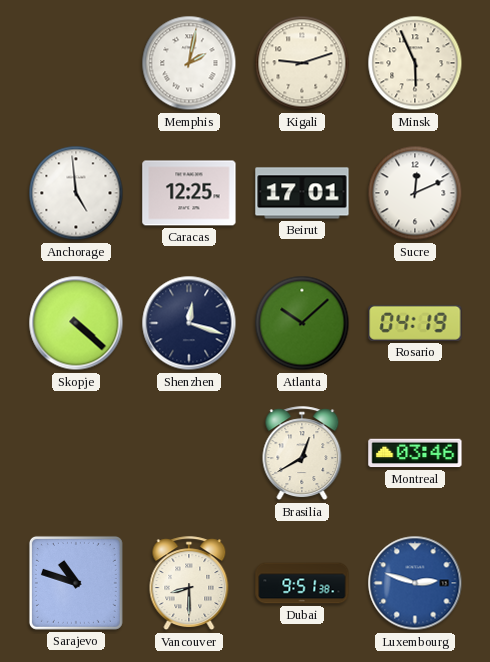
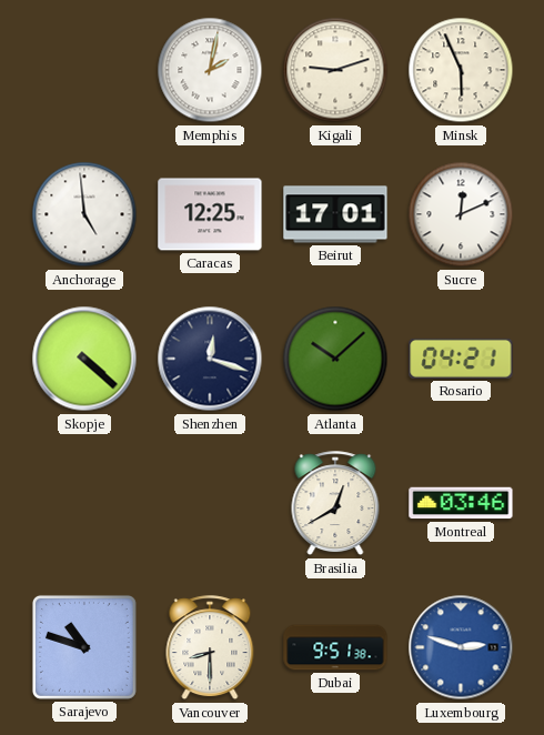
Rosario: 04:19 -> 04:21 (461, 359)
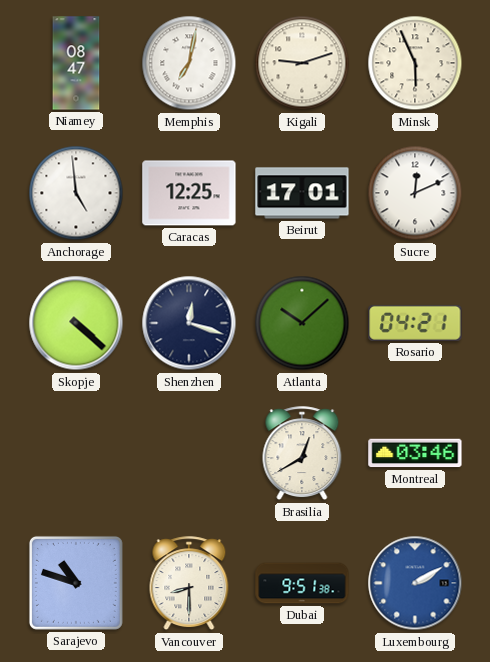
Niamey: none -> 08:47 (76, 63)
Memphis: 2:02 -> 7:02 (189, 63)
Luxembourg: 2:48 -> 2:10 (415, 583)
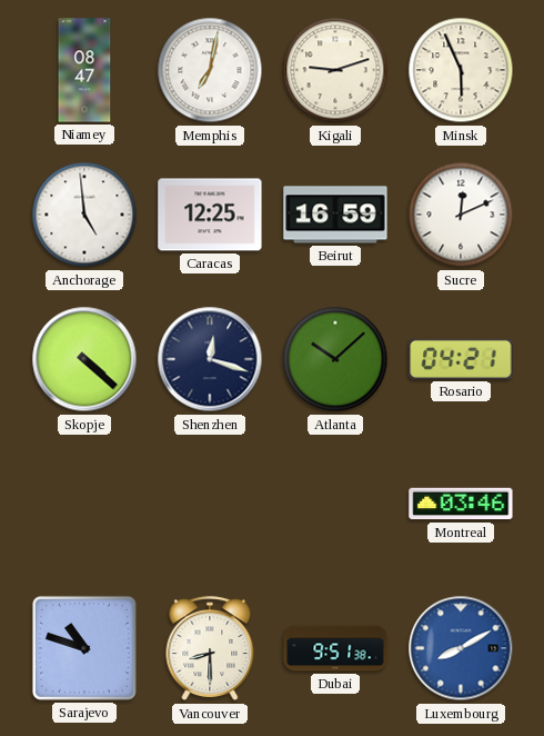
Beirut: 17:01 -> 16:59 (335, 215)
Brasilia: 12:40 -> none (302, 454)
Luxembourg: 2:10 -> 8:10 (461, 648)
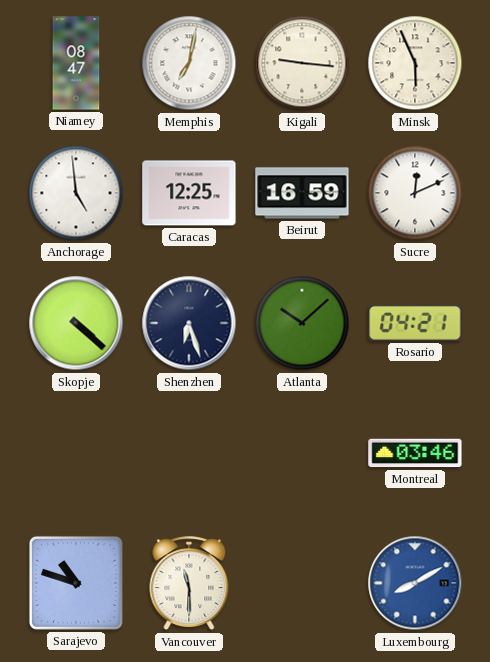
Kigali: 9:12 -> 9:16 (302, 63)
Shenzhen: 12:18 -> 6:27 (189, 323)
Vancouver: 8:30 -> 11:30 (189, 584)
Dubai: 9:51 -> none (335, 648)
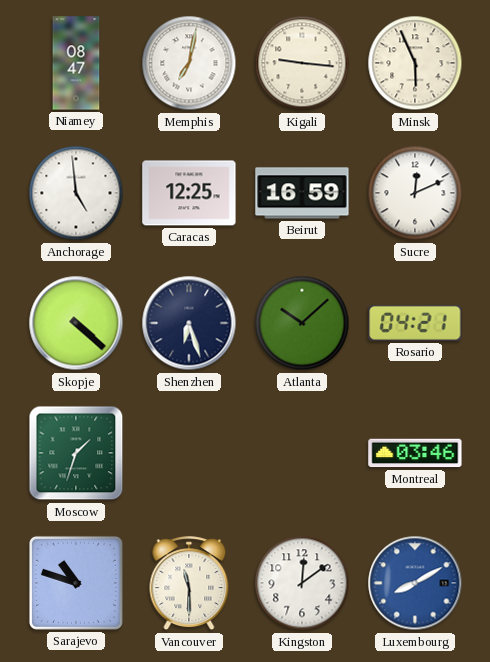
Moscow: none -> 1:33 (76, 453)
Kingston: none -> 12:09 (302, 583)
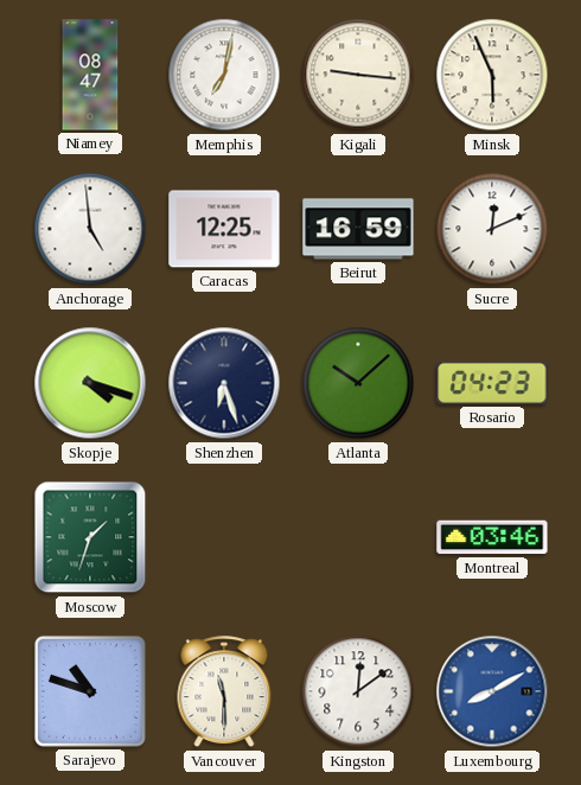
Skopje: 4:22 -> 4:18 (90, 383)
Rosario: 04:21 -> 04:23 (492, 383)
